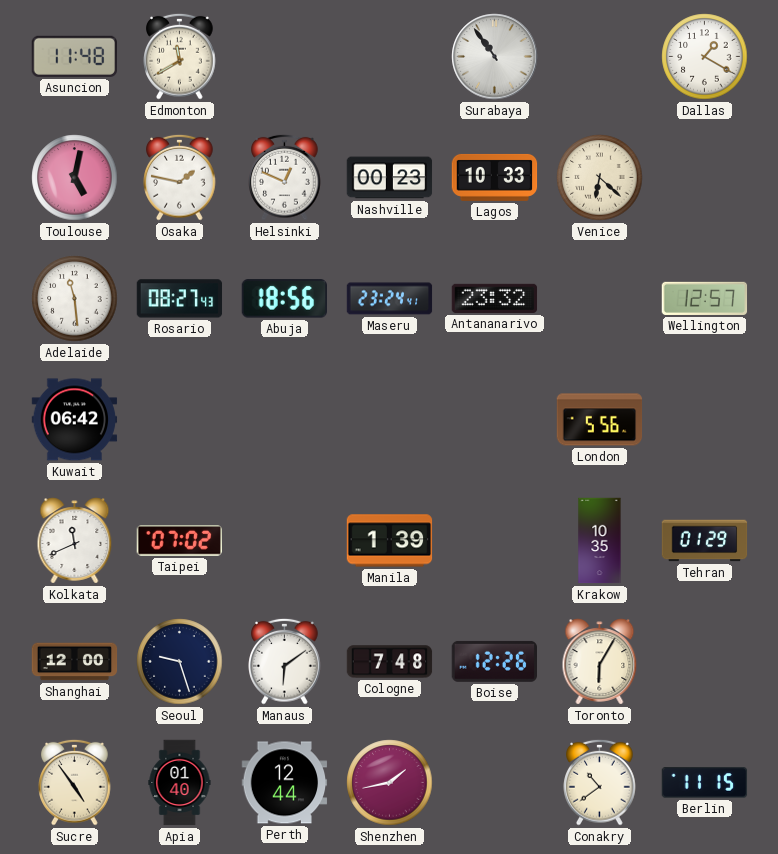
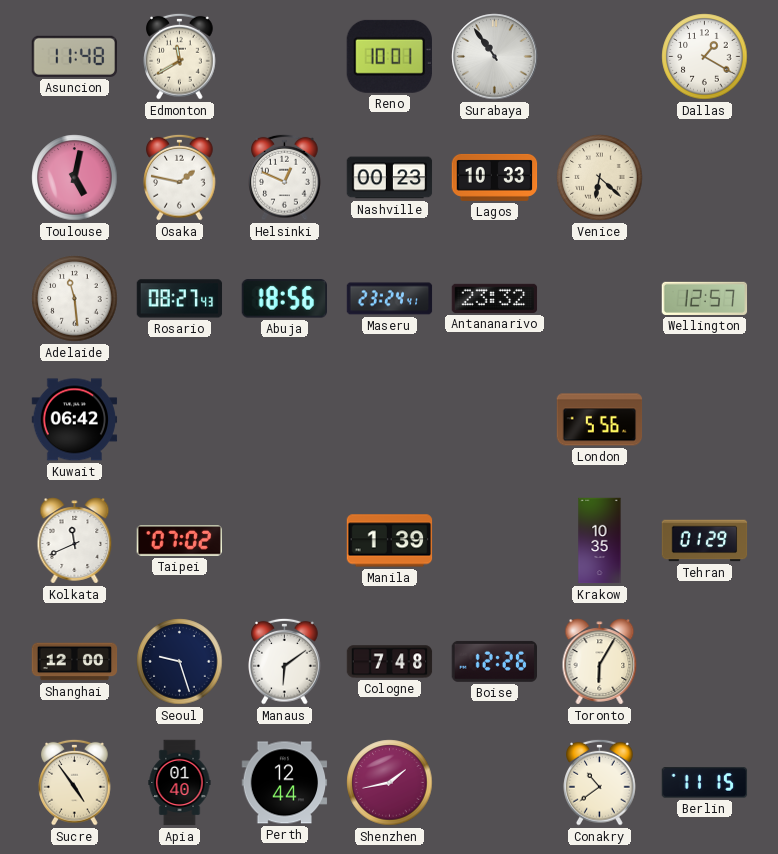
Reno: none -> 10:01 (389, 56)
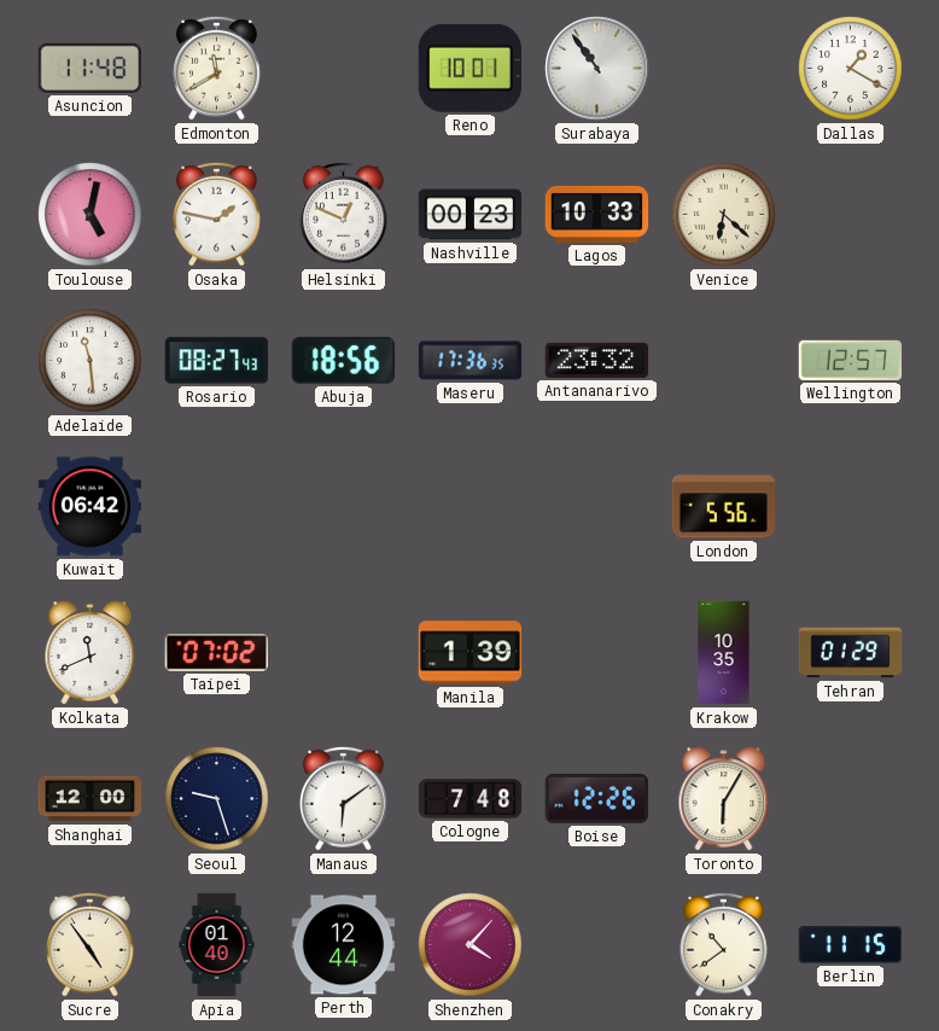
Maseru: 23:24 -> 17:36 (471, 361)
Shenzhen: 1:43 -> 4:07 (471, 945)
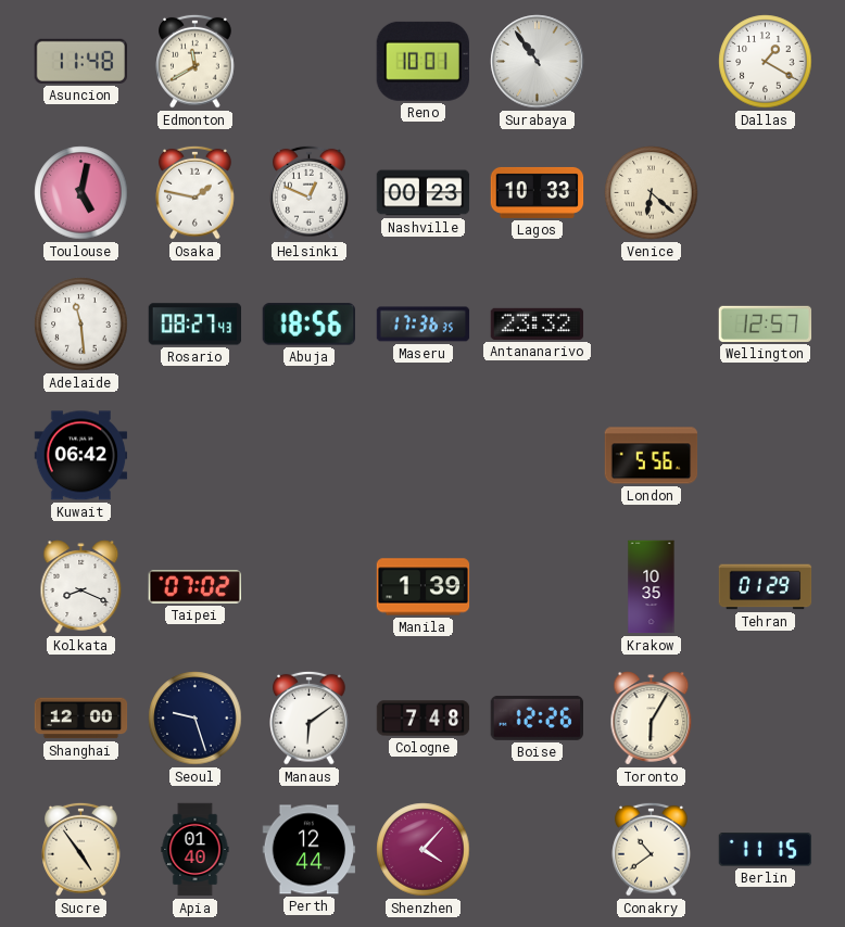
Kolkata: 11:41 -> 8:19 (81, 587)
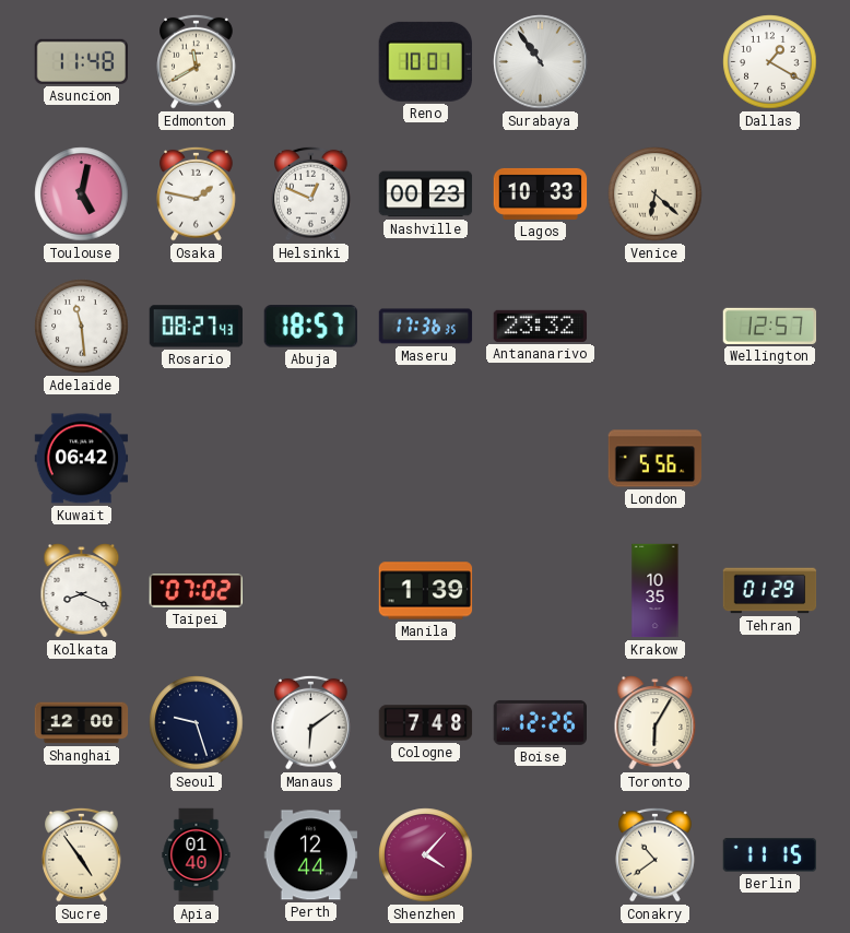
Abuja: 18:56 -> 18:57 (310, 327)
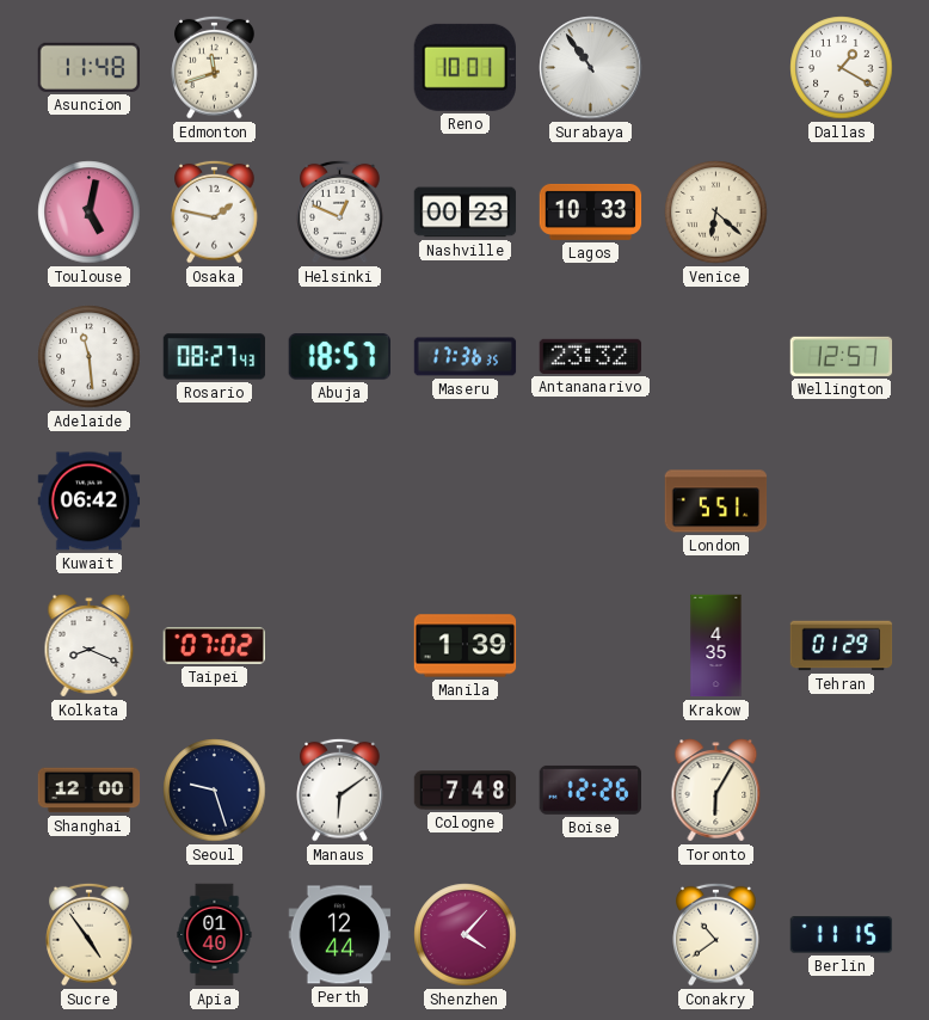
Edmonton: 11:40 -> 11:42 (215, 67)
London: 5:56 -> 5:51 (716, 502)
Krakow: 10:35 -> 4:35 (716, 646)
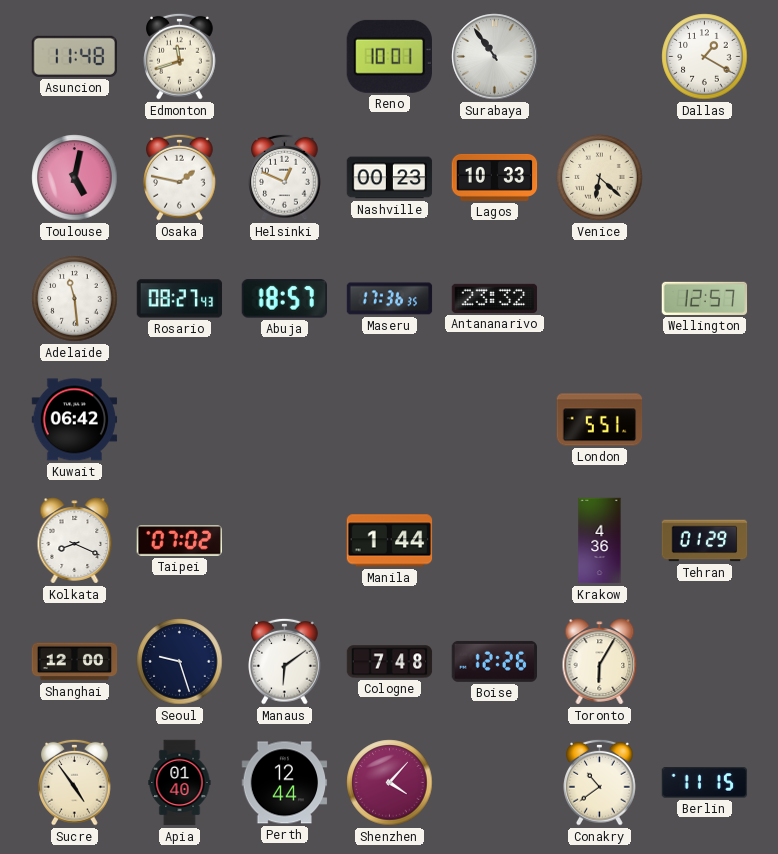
Manila: 1:39 -> 1:44 (390, 541)
Krakow: 4:35 -> 4:36 (600, 541)
